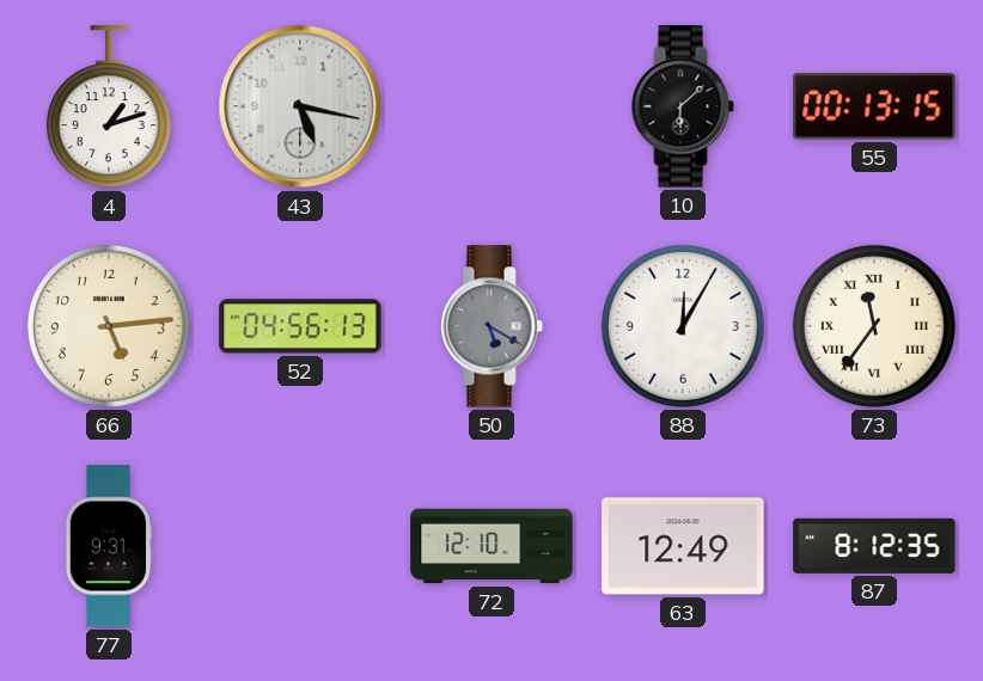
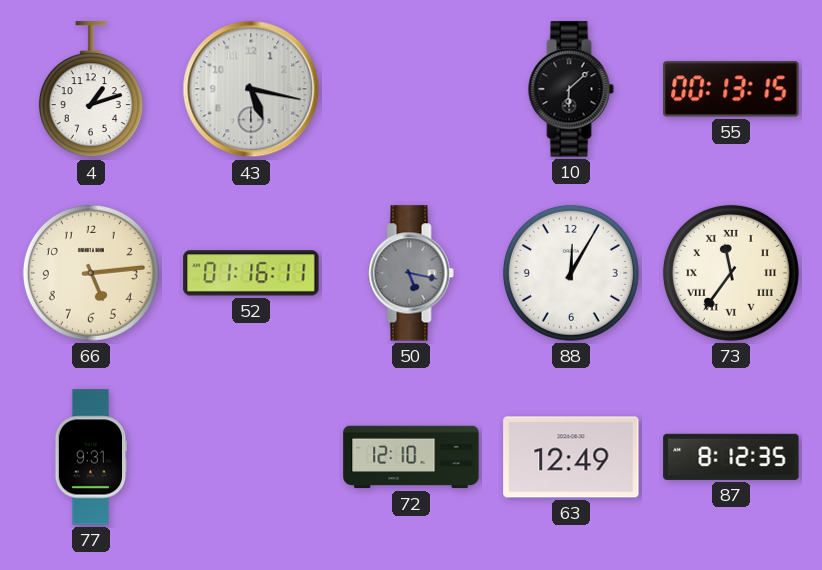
52: 04:56 -> 01:16 (251, 273)
50: 5:20 -> 5:17 (411, 273)
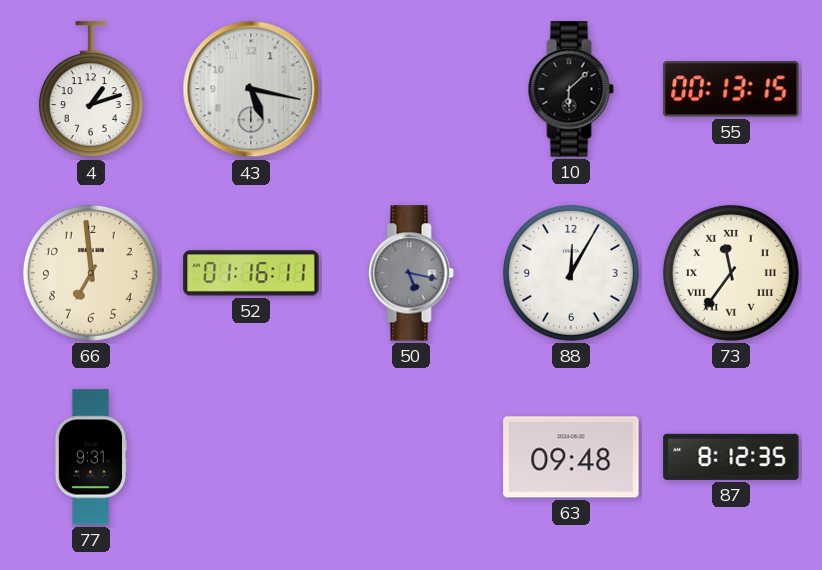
66: 5:14 -> 6:59 (91, 273)
72: 12:10 -> none (411, 457)
63: 12:49 -> 09:48 (571, 457)
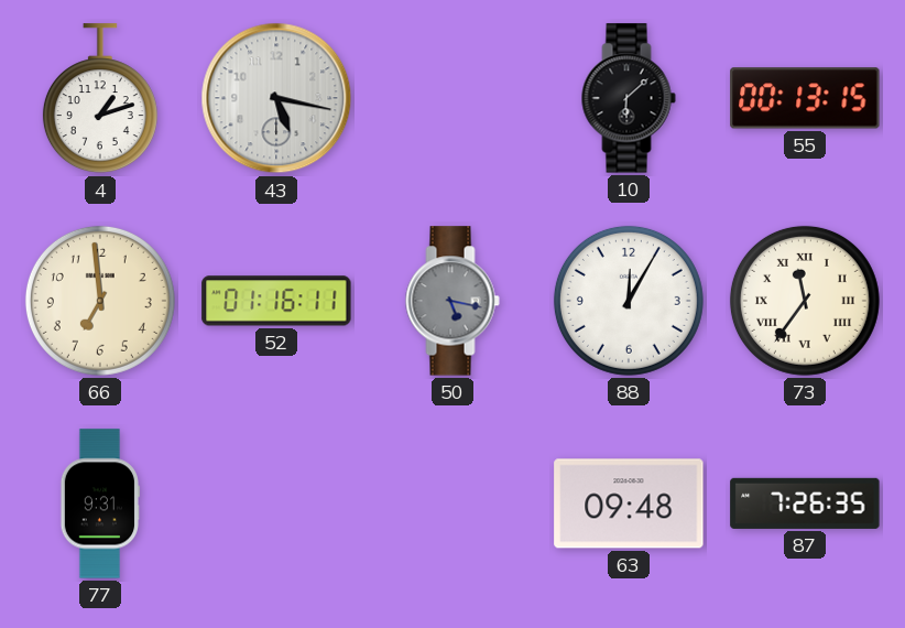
87: 8:12 -> 7:26 (805, 504)
